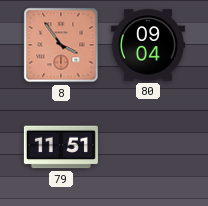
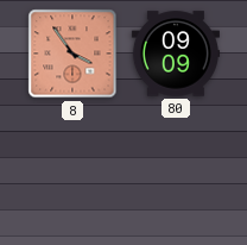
80: 09:04 -> 09:09 (176, 54)
79: 11:51 -> none (61, 147)
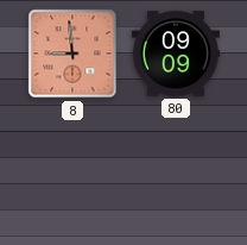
8: 3:54 -> 8:59 (72, 54)
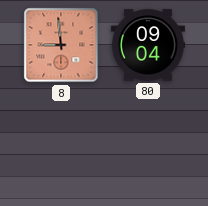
80: 09:09 -> 09:04 (148, 45)
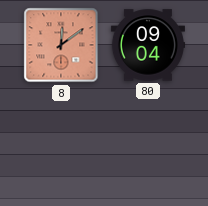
8: 8:59 -> 12:09 (61, 45)
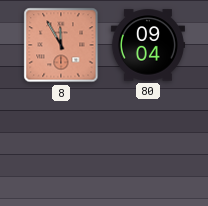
8: 12:09 -> 11:55 (61, 45)
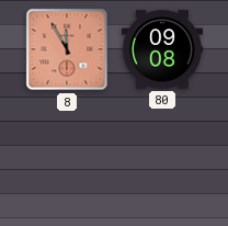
80: 09:04 -> 09:08 (162, 49)
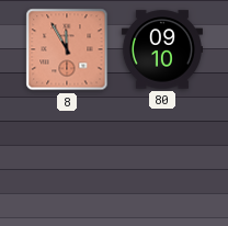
80: 09:08 -> 09:10 (162, 49)
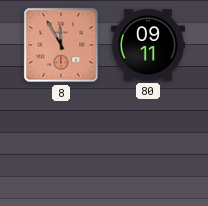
80: 09:10 -> 09:11 (148, 45)
